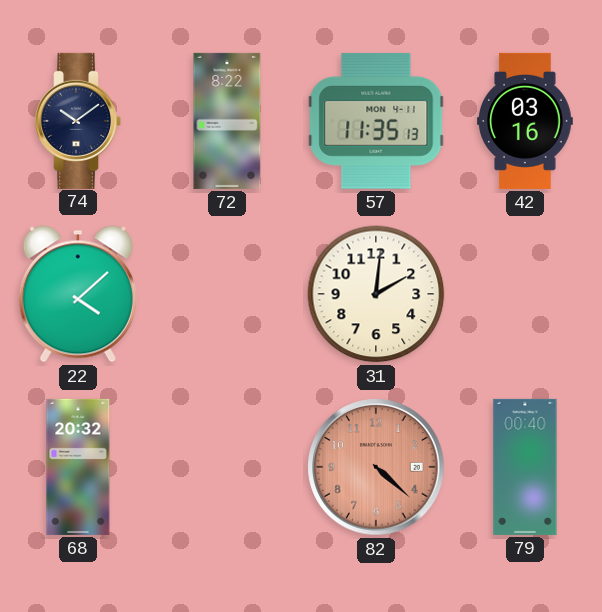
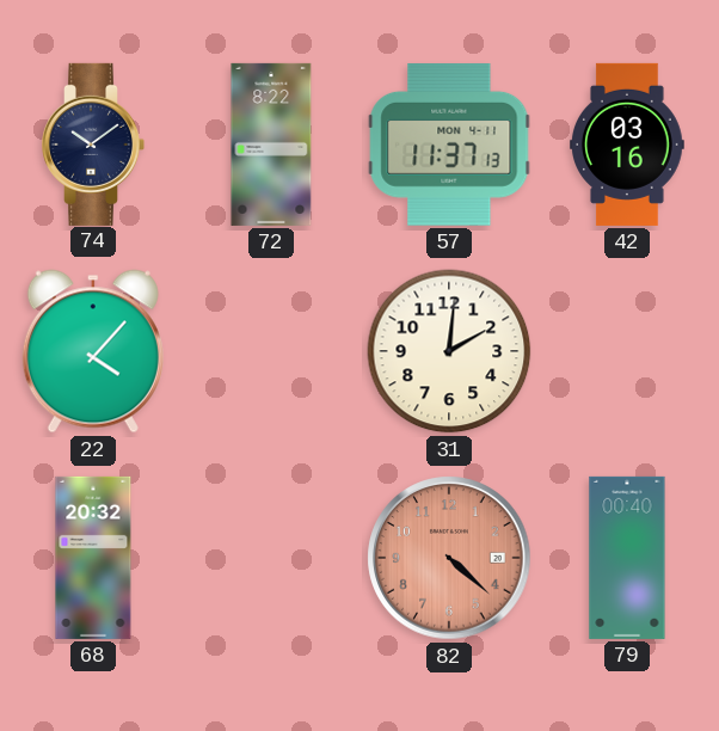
57: 11:35 -> 11:37 (449, 145)
22: 4:08 -> 4:07 (93, 351)
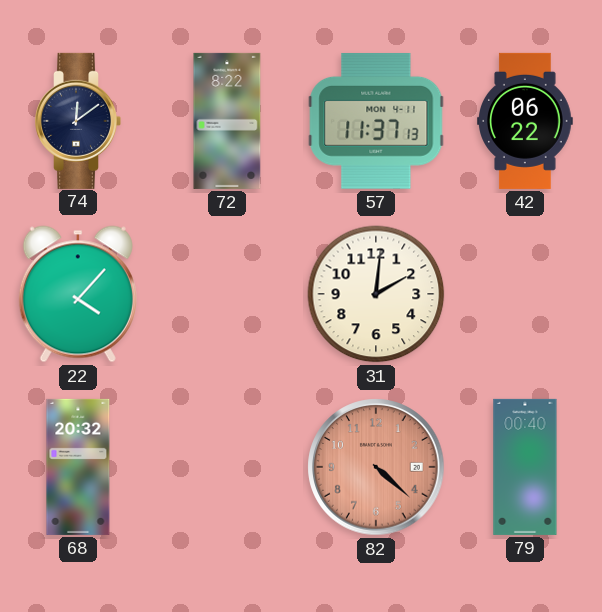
74: 10:09 -> 12:09 (79, 121)
42: 03:16 -> 06:22 (526, 121)
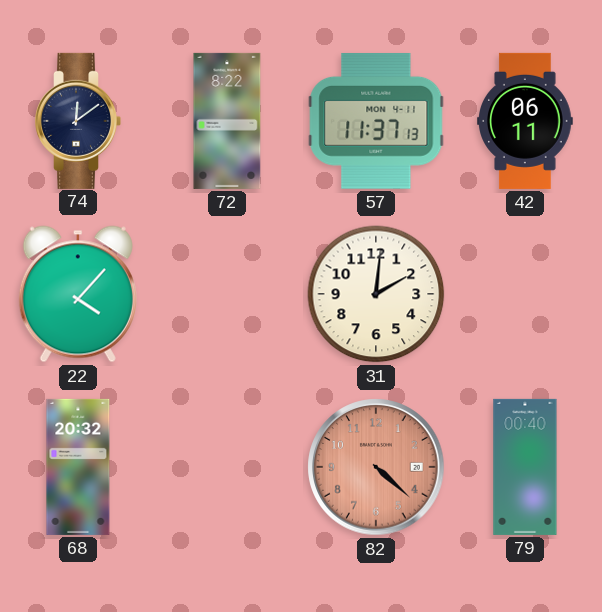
42: 06:22 -> 06:11 (526, 121)
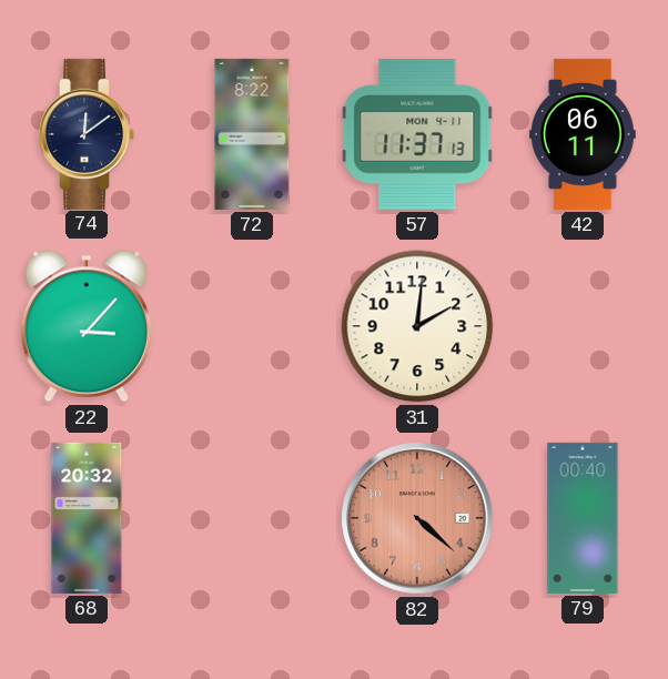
22: 4:07 -> 3:07 (87, 326)
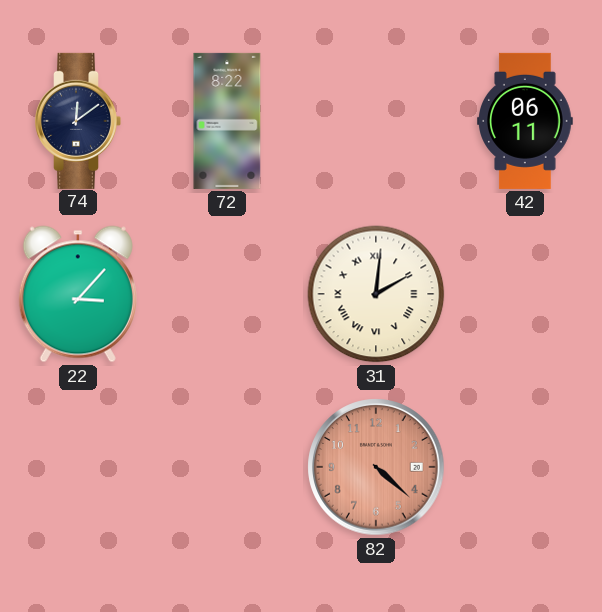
57: 11:37 -> none (417, 134)
31 numerals: Arabic -> Roman (376, 294)
68: 20:32 -> none (87, 518)
79: 00:40 -> none (583, 518)
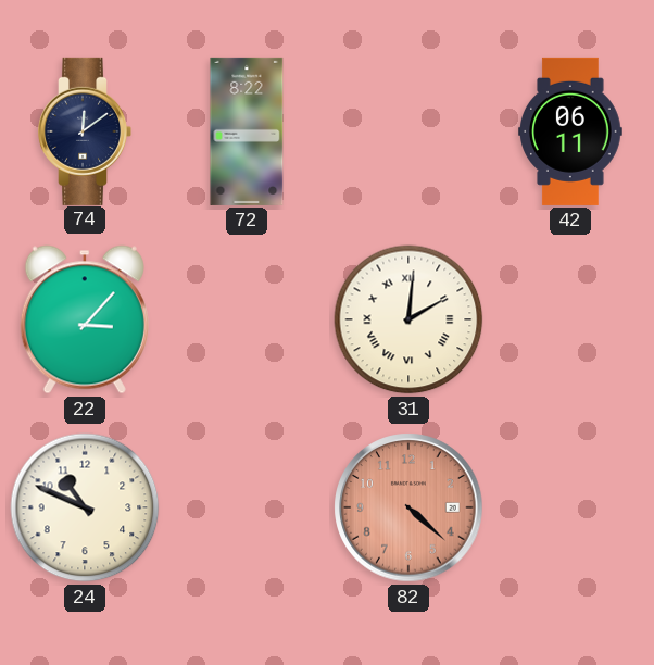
24: none -> 10:49 (85, 507)
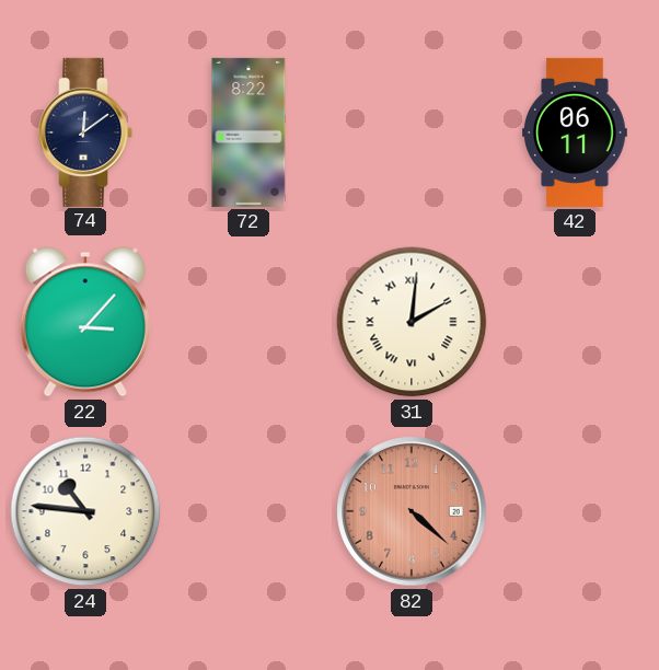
24: 10:49 -> 10:46 (85, 511)
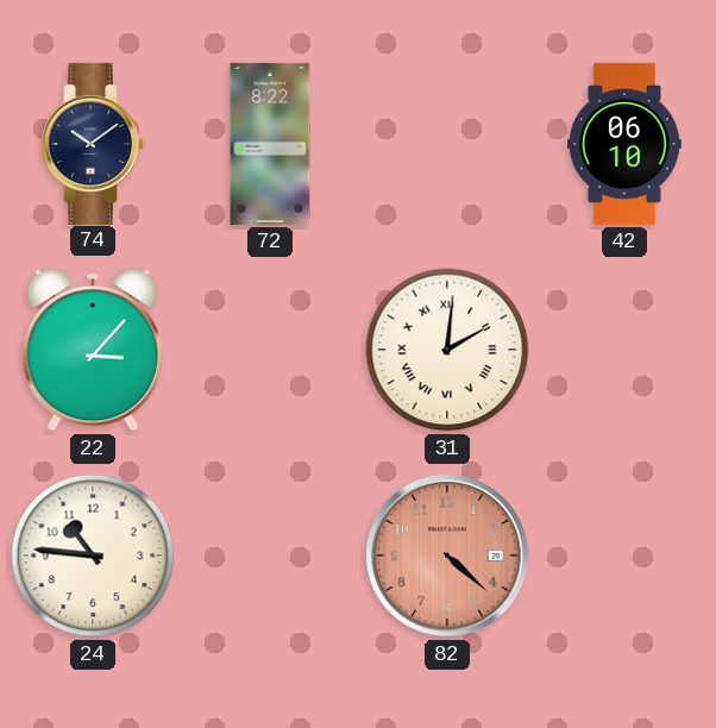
74: 12:09 -> 10:09 (94, 144)
42: 06:11 -> 06:10 (626, 144)
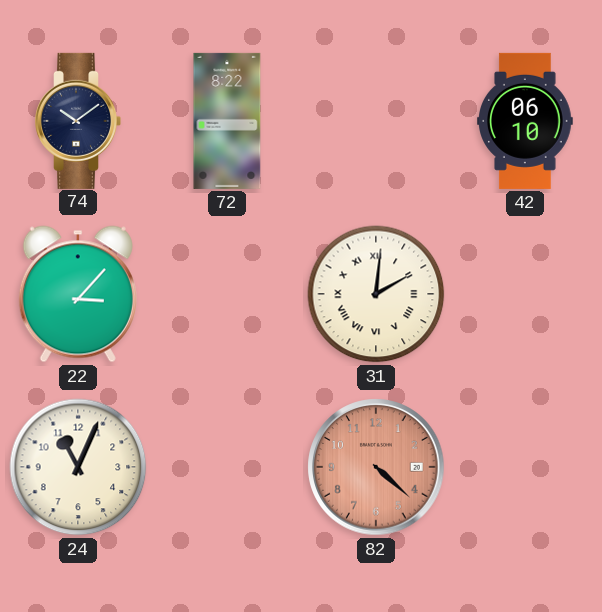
24: 10:46 -> 11:04 (78, 467)
